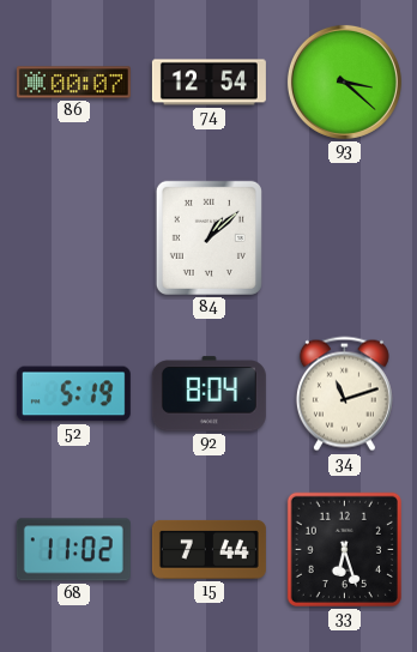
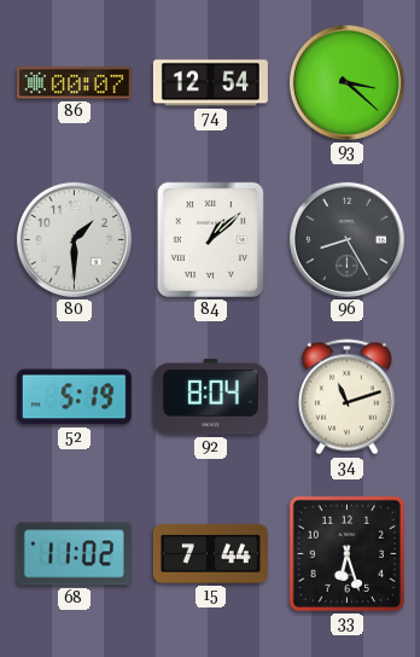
80: none -> 1:30 (74, 239)
96: none -> 8:25 (346, 239)
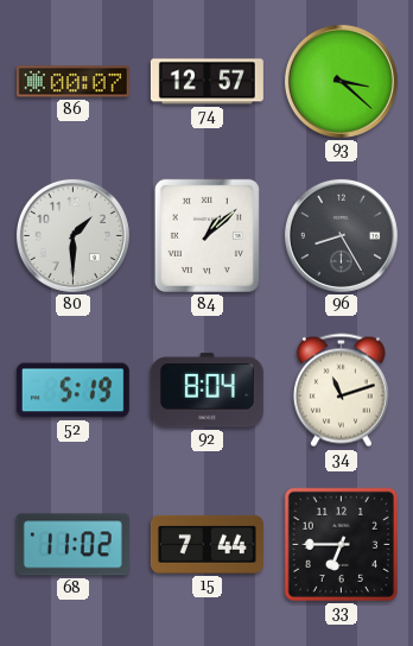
74: 12:54 -> 12:57 (206, 82)
33: 6:27 -> 6:45 (341, 544)
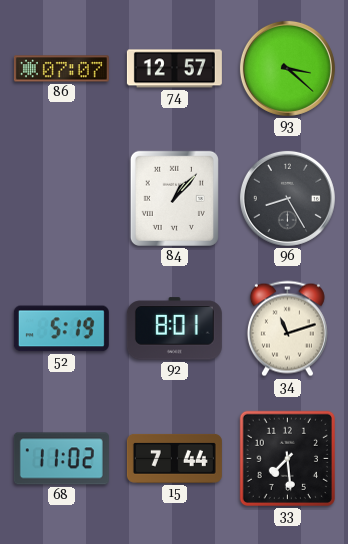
86: 00:07 -> 07:07 (61, 69)
80: 1:30 -> none (72, 235)
84: 1:08 -> 1:07 (174, 198)
92: 8:04 -> 8:01 (174, 329)
33: 6:45 -> 7:29 (287, 458)
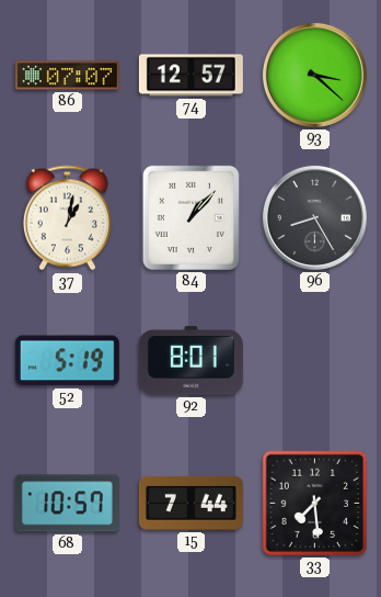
37: none -> 1:02 (67, 218)
34: 11:12 -> none (287, 329)
68: 11:02 -> 10:57 (67, 504)
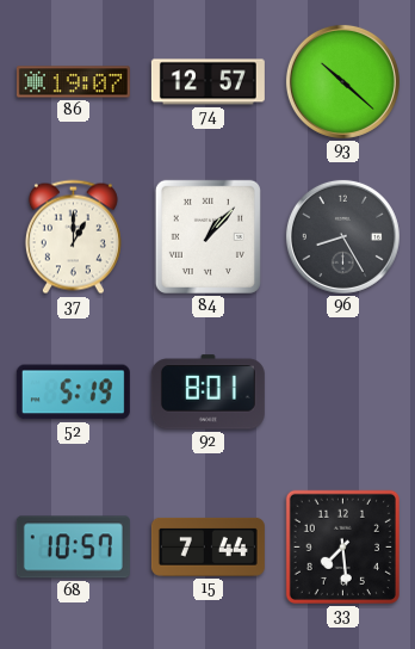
86: 07:07 -> 19:07 (73, 82)
93: 3:22 -> 10:22 (342, 81)
37: 1:02 -> 1:00 (73, 237)
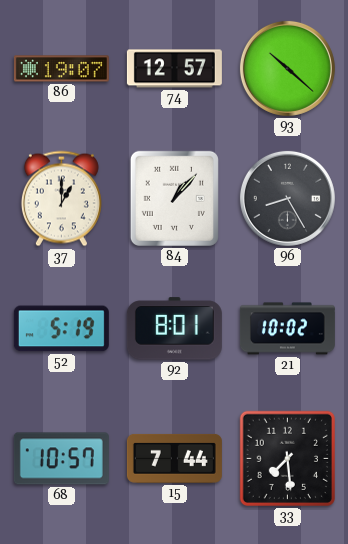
21: none -> 10:02 (287, 329)
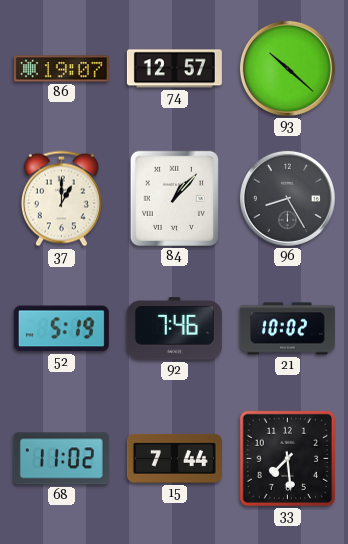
92: 8:01 -> 7:46 (174, 329)
68: 10:57 -> 11:02 (61, 459)
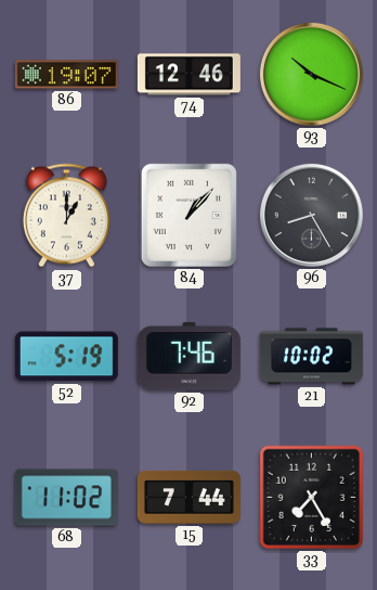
74: 12:57 -> 12:46 (188, 75)
93: 10:22 -> 10:19 (311, 74)
33: 7:29 -> 7:25 (311, 497)
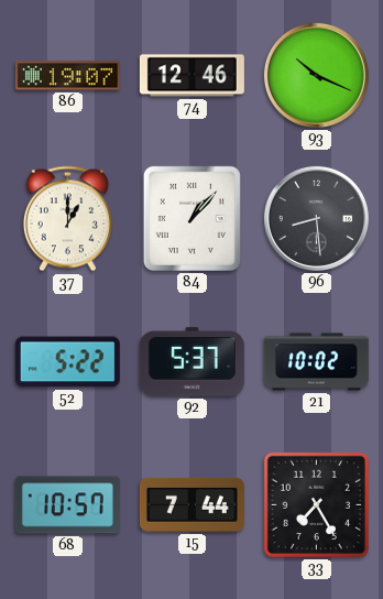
96: 8:25 -> 8:29 (316, 218)
52: 5:19 -> 5:22 (67, 362)
92: 7:46 -> 5:37 (191, 362)
68: 11:02 -> 10:57 (67, 505)
